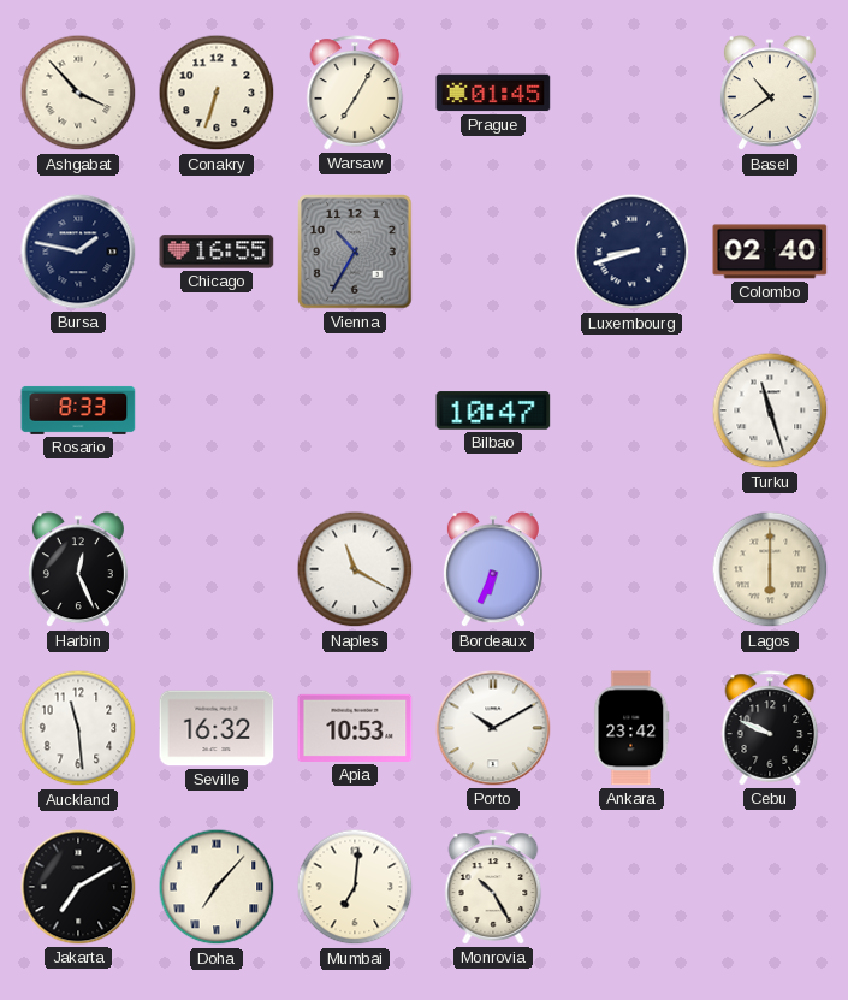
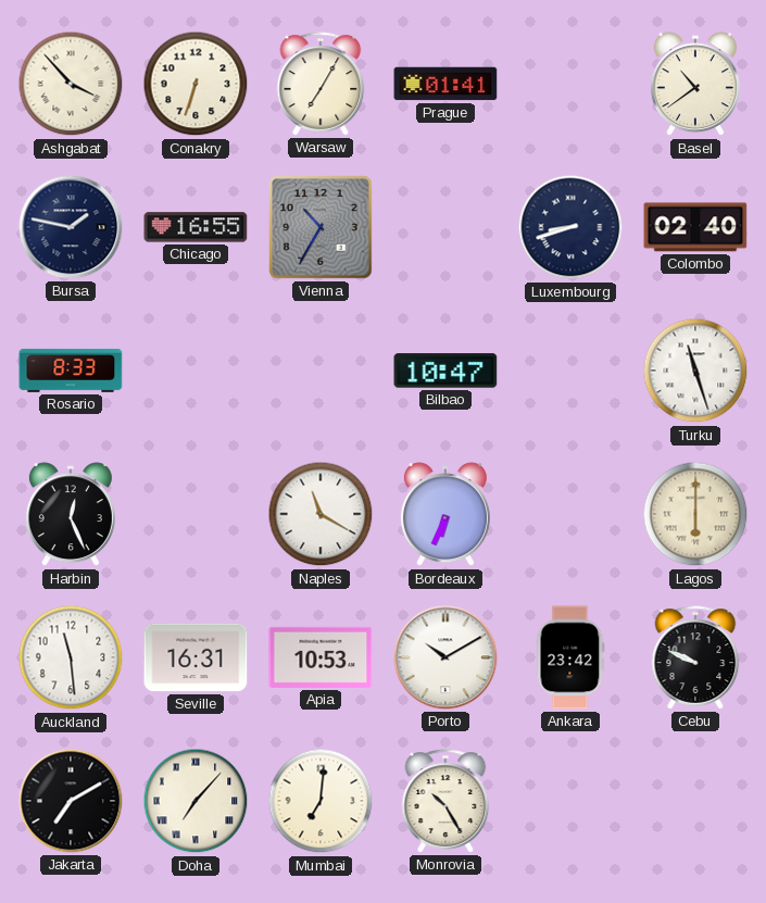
Prague: 01:45 -> 01:41 (445, 84)
Seville: 16:32 -> 16:31 (196, 657)
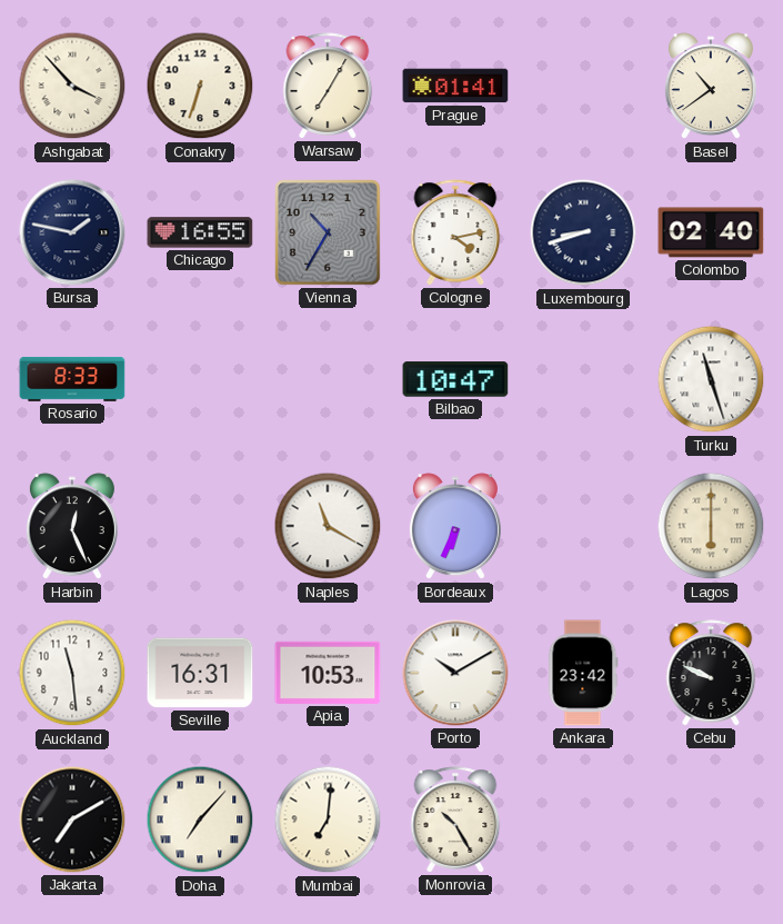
Cologne: none -> 4:13 (455, 232)
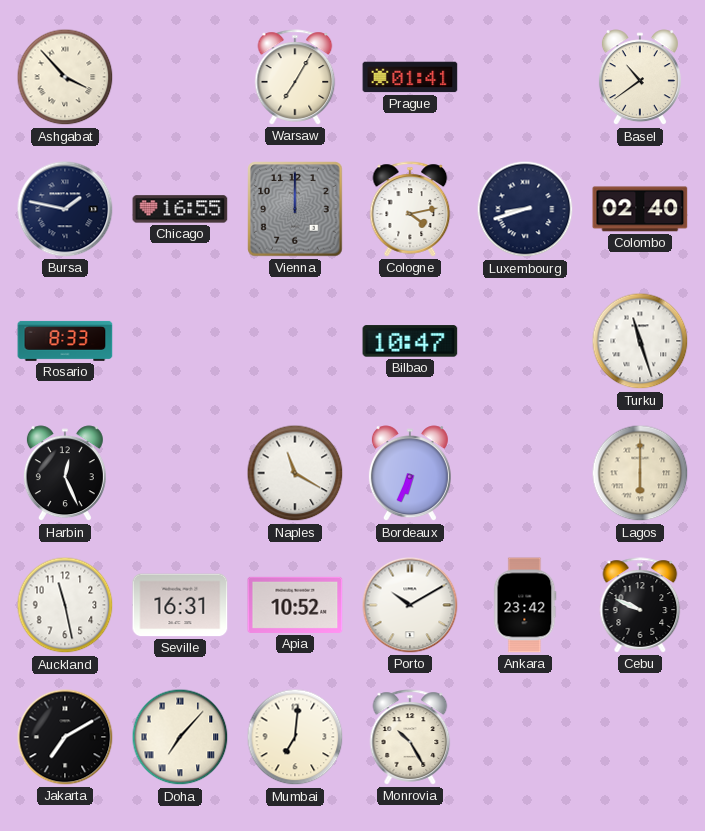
Conakry: 6:33 -> none (200, 86)
Vienna: 10:35 -> 12:00 (295, 209)
Auckland: 11:29 -> 11:28 (65, 605)
Apia: 10:53 -> 10:52 (295, 605)
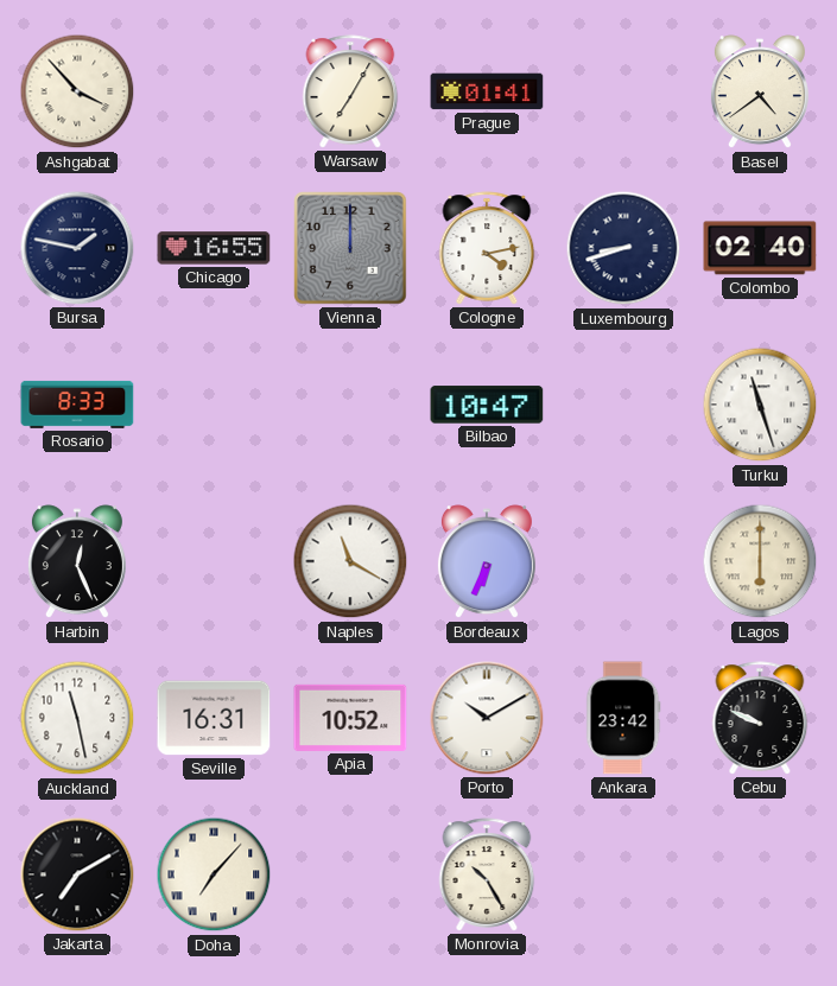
Basel: 10:39 -> 4:39 (760, 93)
Mumbai: 7:01 -> none (295, 737)
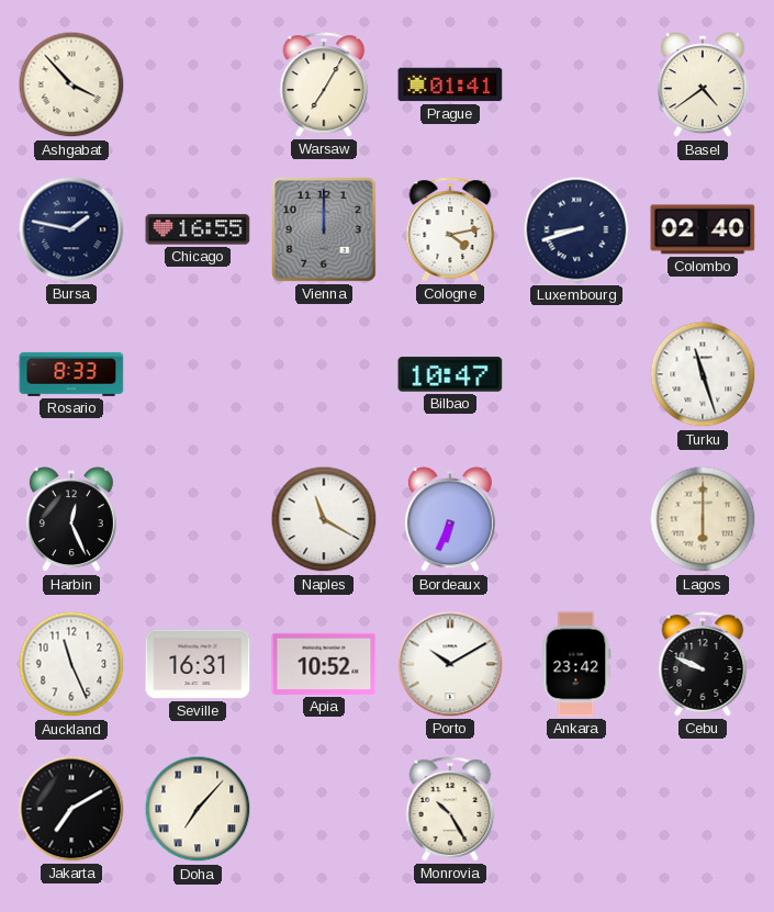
Auckland: 11:28 -> 11:26 (71, 664)
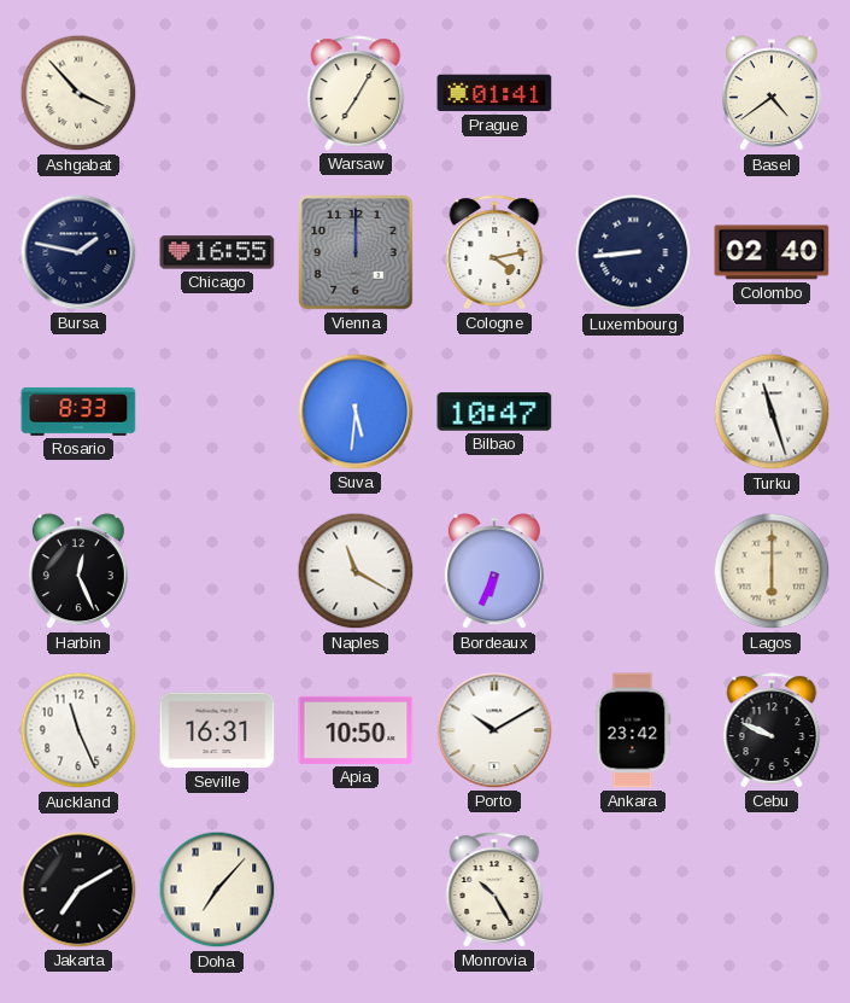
Luxembourg: 8:42 -> 8:44 (633, 252)
Suva: none -> 5:31 (356, 412)
Apia: 10:52 -> 10:50 (356, 730)
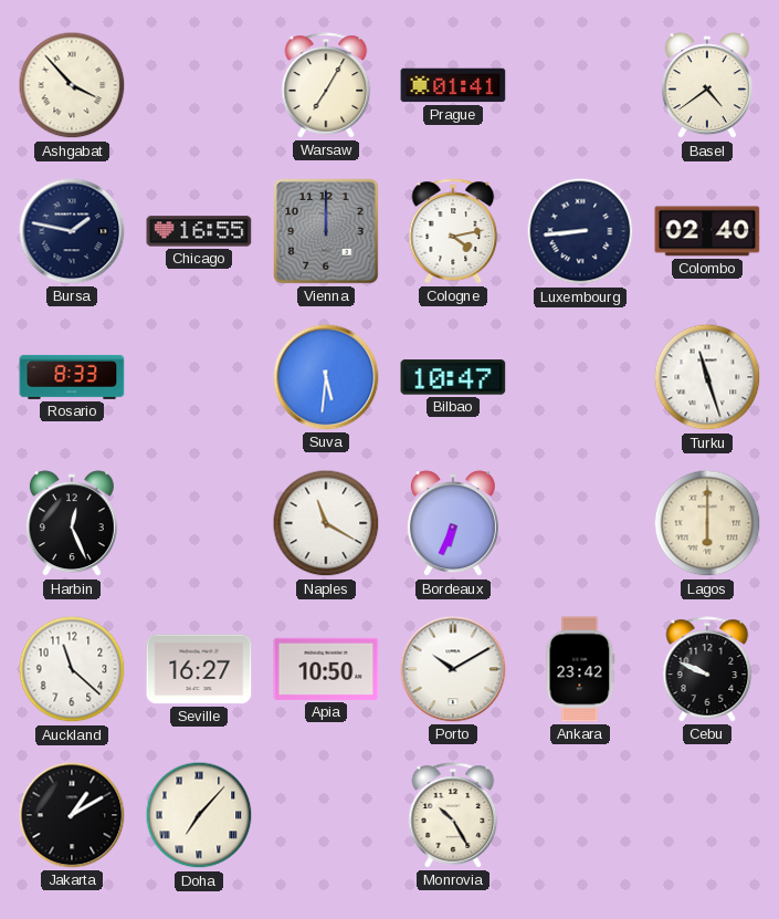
Auckland: 11:26 -> 11:22 (72, 669)
Seville: 16:31 -> 16:27 (199, 669)
Jakarta: 7:10 -> 1:10 (72, 815)
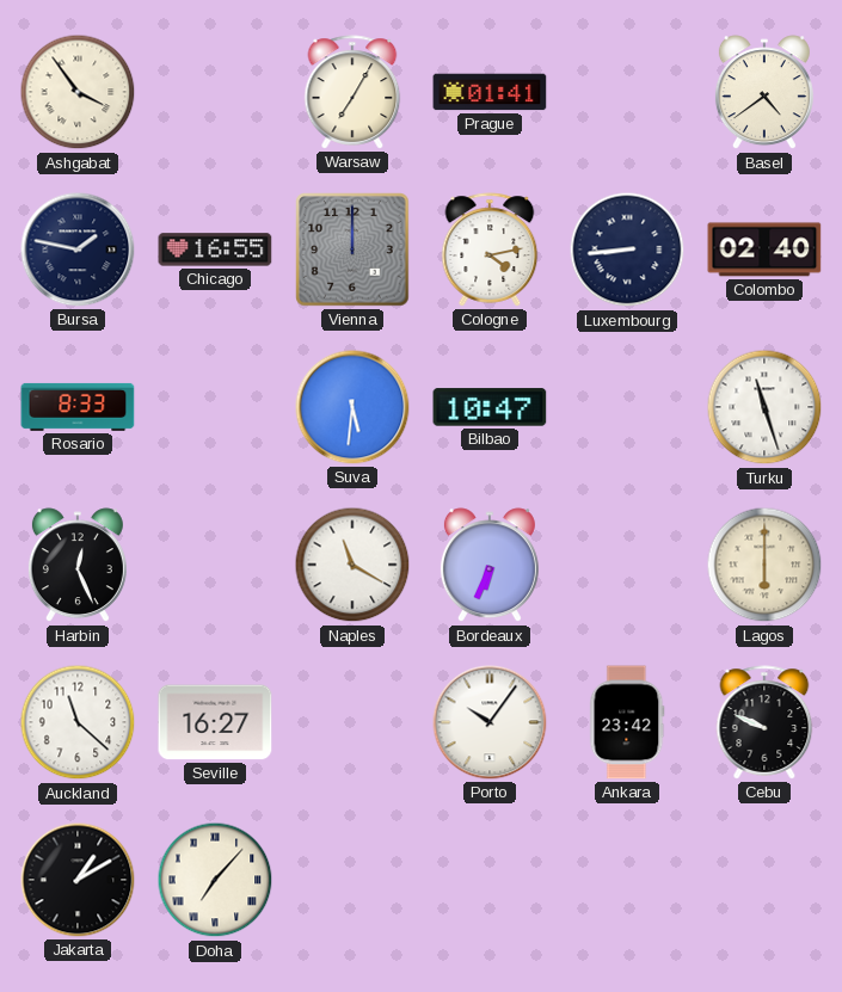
Ashgabat: 3:53 -> 3:54 (78, 92)
Apia: 10:50 -> none (326, 669)
Porto: 10:10 -> 10:06 (490, 722)
Monrovia: 10:25 -> none (453, 815)
